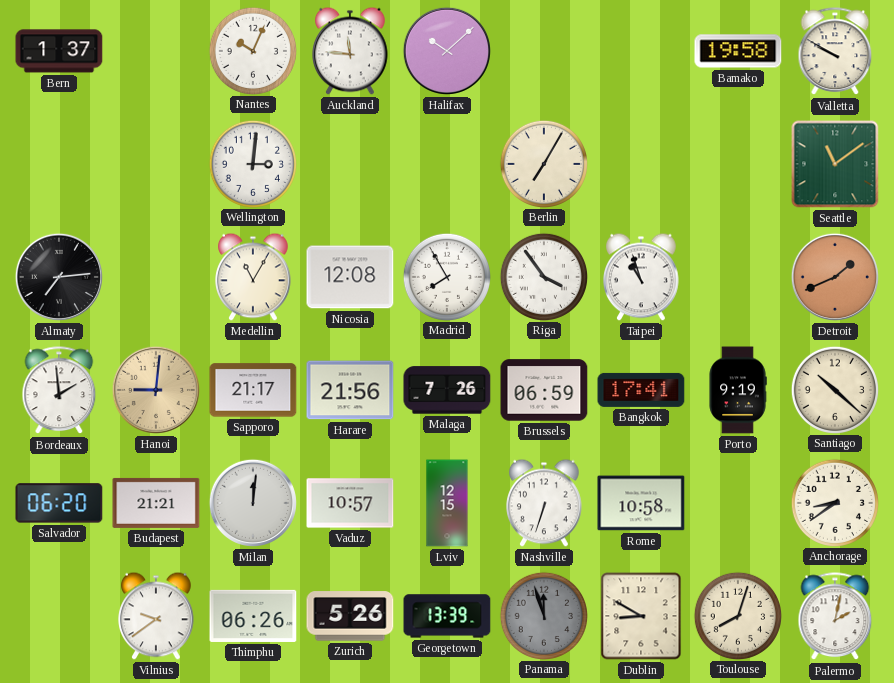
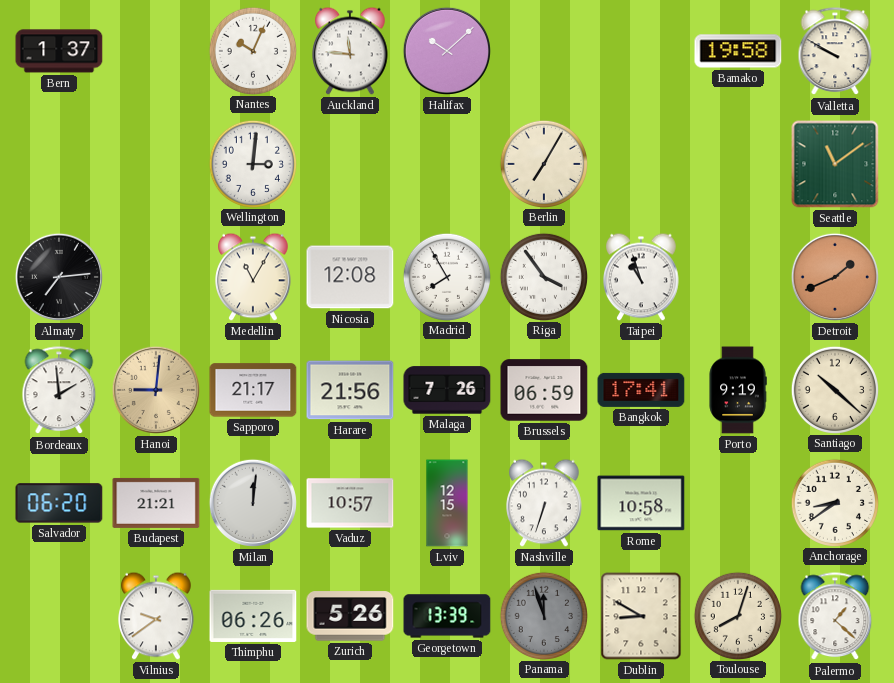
Palermo: 2:02 -> 1:22 (835, 617)
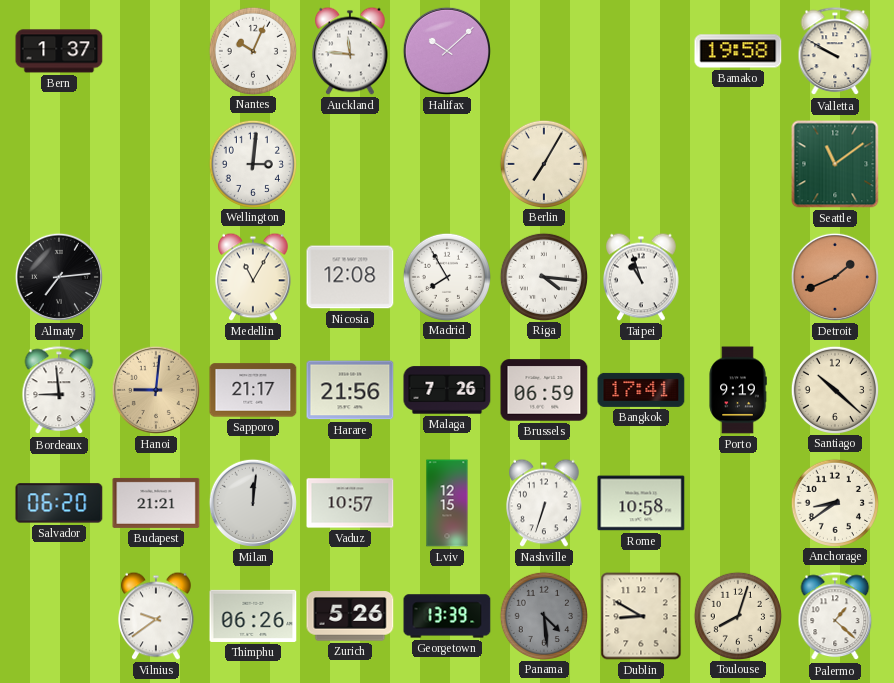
Riga: 3:54 -> 4:16 (543, 276)
Bordeaux: 1:59 -> 8:59 (59, 391)
Panama: 11:57 -> 4:29 (543, 615)
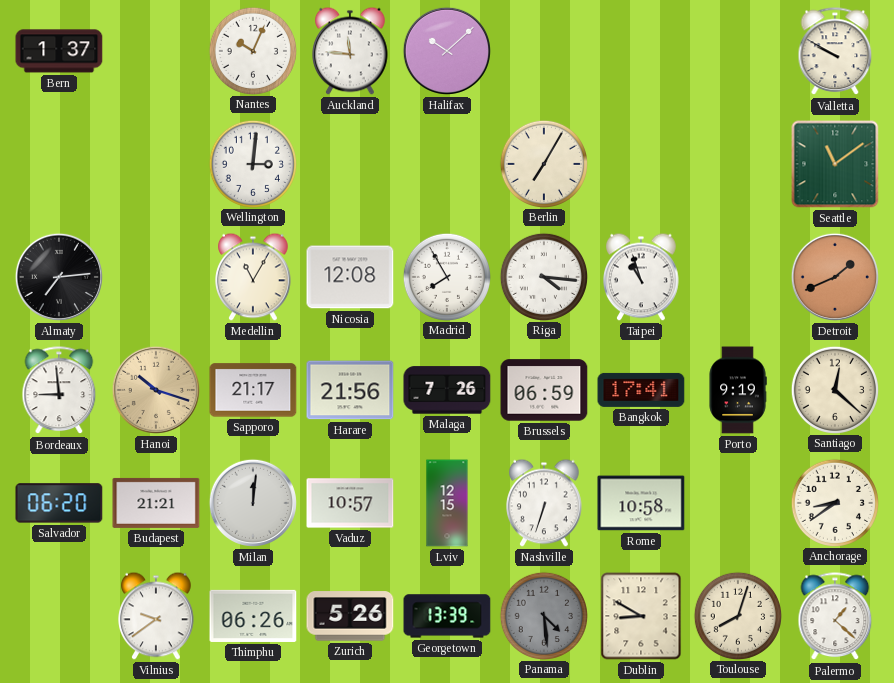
Bamako: 19:58 -> none (738, 51)
Hanoi: 9:01 -> 10:18 (156, 390)
Santiago: 10:22 -> 12:22 (834, 389)
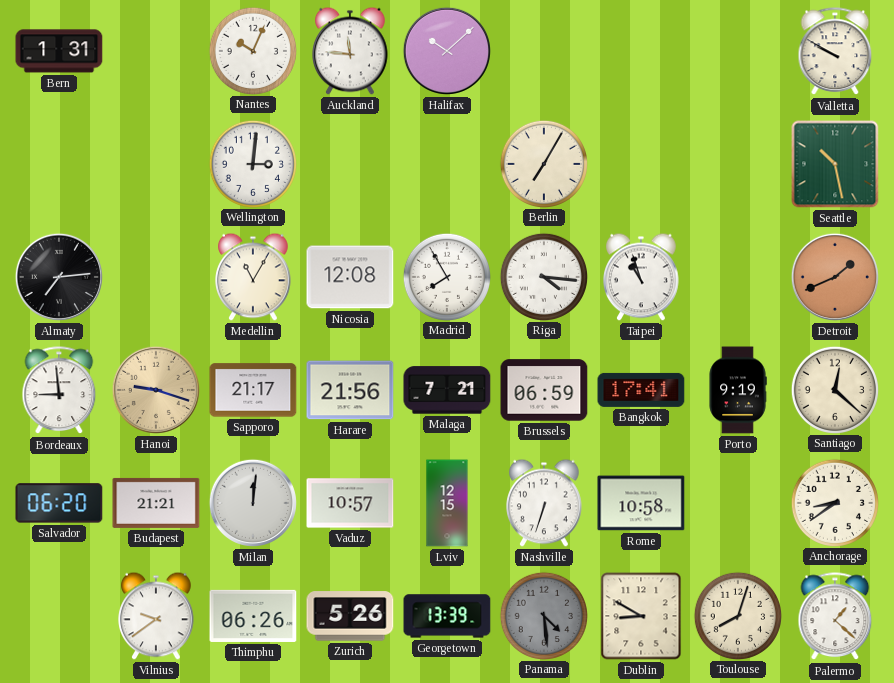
Bern: 1:37 -> 1:31 (59, 51)
Seattle: 11:09 -> 10:28 (835, 164)
Hanoi: 10:18 -> 9:18 (156, 390)
Malaga: 7:26 -> 7:21 (447, 390)
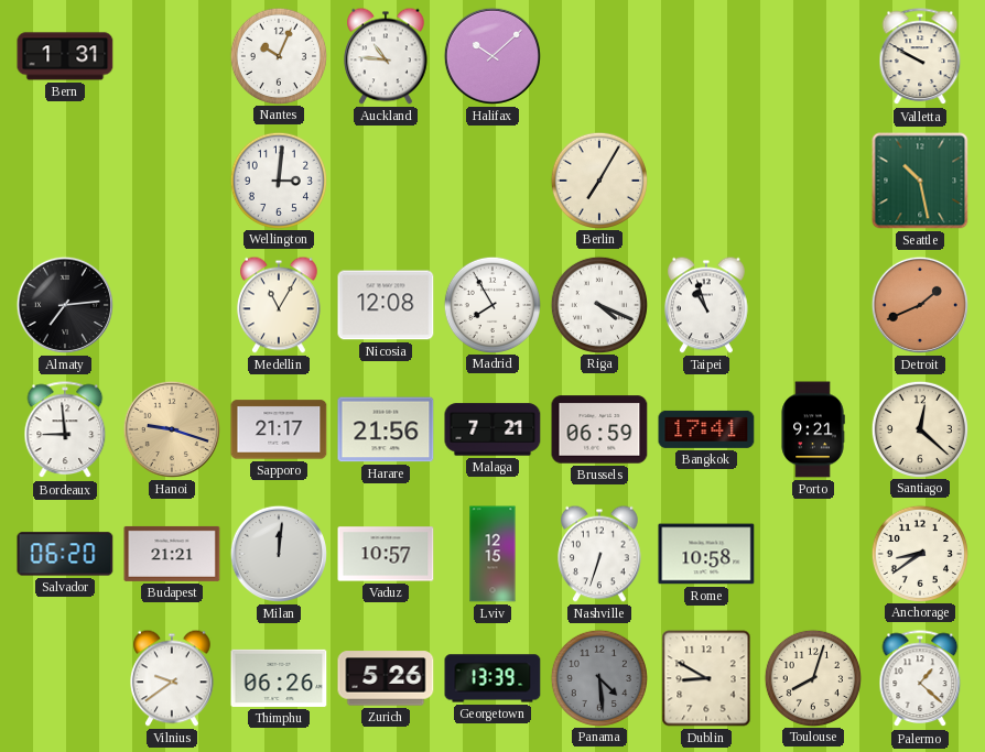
Auckland: 11:46 -> 10:46 (386, 56)
Riga: 4:16 -> 4:19 (598, 304)
Porto: 9:19 -> 9:21 (813, 429)
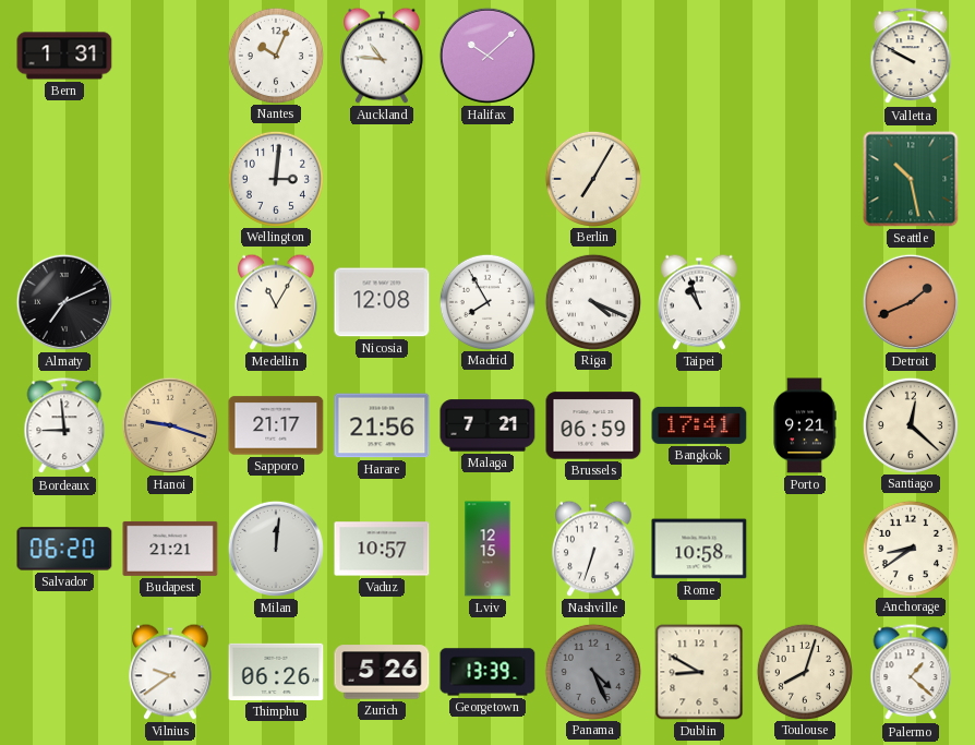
Almaty: 7:14 -> 7:11 (64, 302)
Panama: 4:29 -> 4:26 (592, 671)
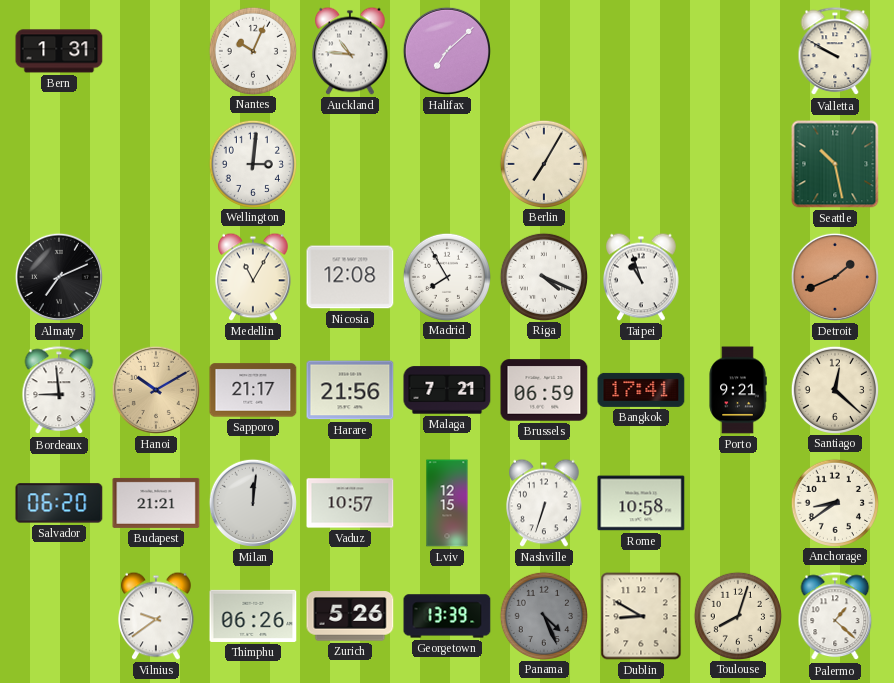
Halifax: 10:08 -> 7:08 (447, 51)
Hanoi: 9:18 -> 10:10 (156, 390)
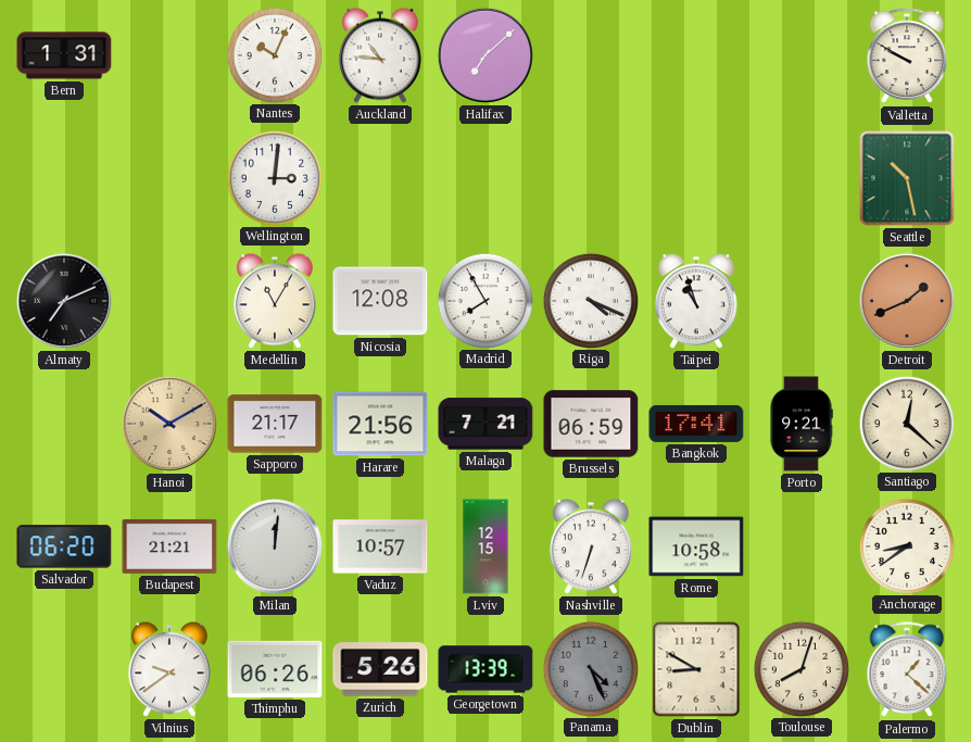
Berlin: 7:05 -> none (543, 163)
Bordeaux: 8:59 -> none (59, 391)
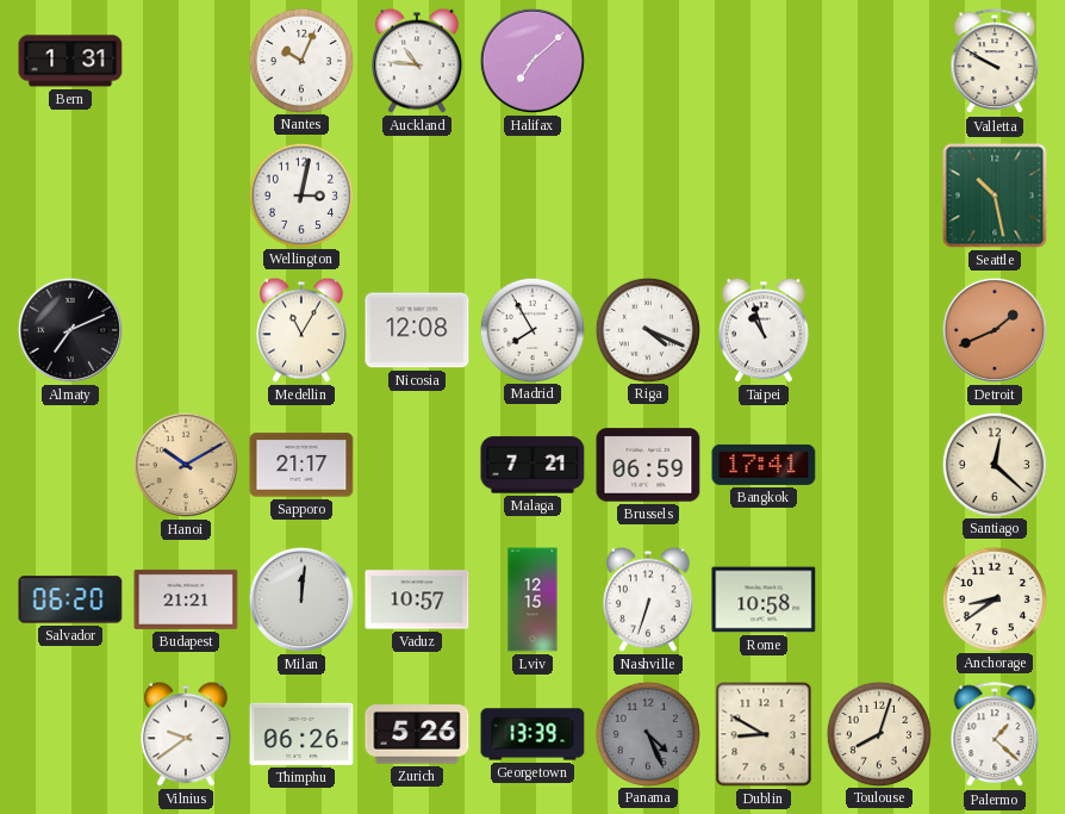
Wellington: 3:01 -> 3:02 (300, 194)
Harare: 21:56 -> none (380, 424)
Porto: 9:21 -> none (802, 424)
